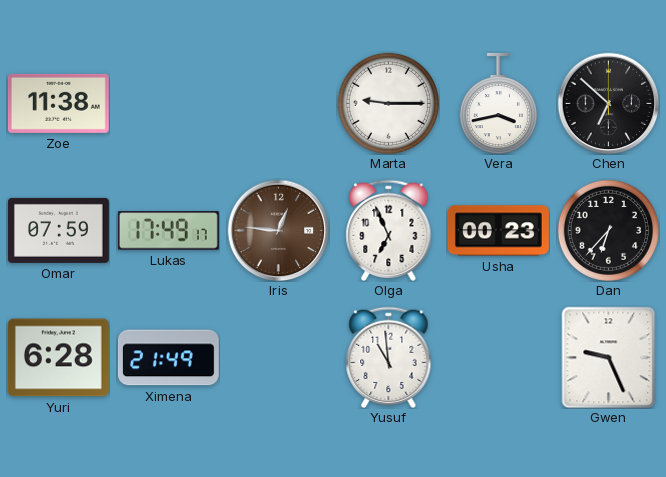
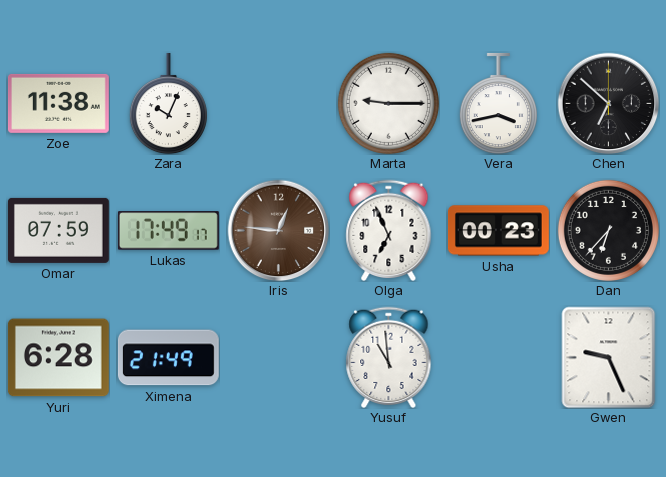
Zara: none -> 10:04 (168, 103)
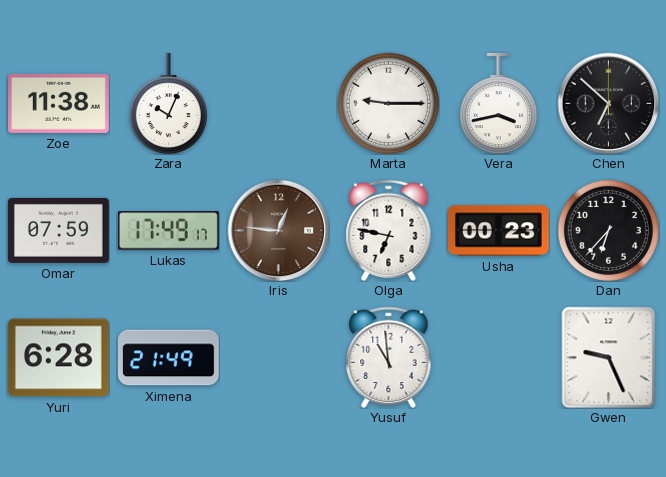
Olga: 6:56 -> 6:47 (389, 230)
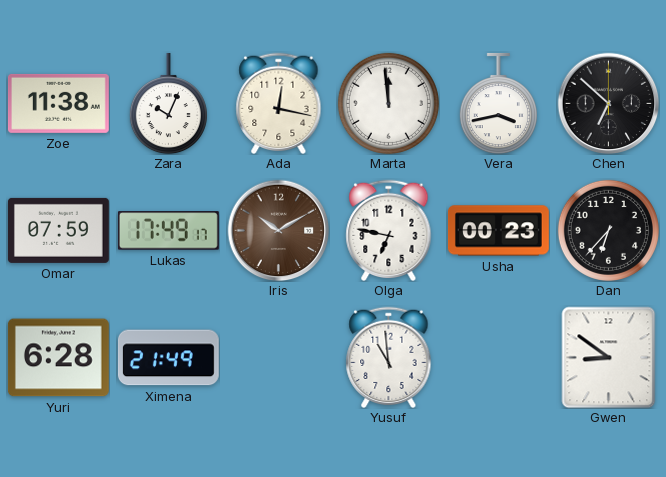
Ada: none -> 12:17 (279, 103)
Marta: 9:15 -> 11:59 (388, 103)
Iris: 12:46 -> 10:10 (278, 230)
Gwen: 9:26 -> 8:51 (609, 357)
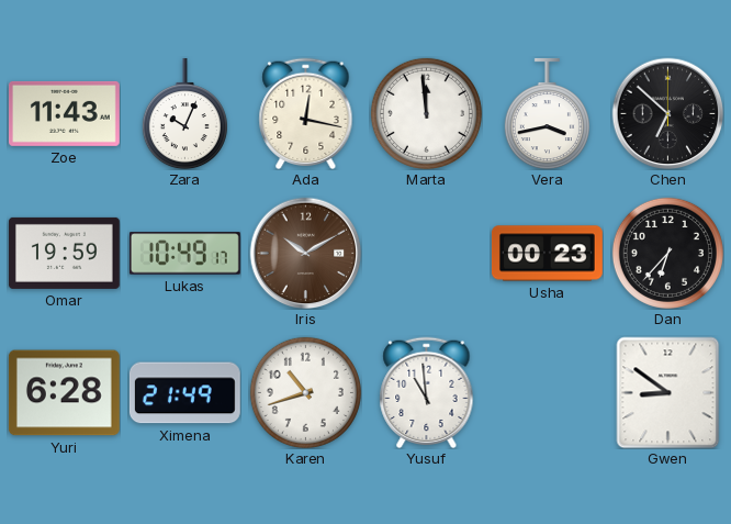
Zoe: 11:38 -> 11:43 (64, 113)
Omar: 07:59 -> 19:59 (64, 253)
Lukas: 17:49 -> 10:49 (184, 254)
Olga: 6:47 -> none (389, 230)
Karen: none -> 10:42 (305, 392)
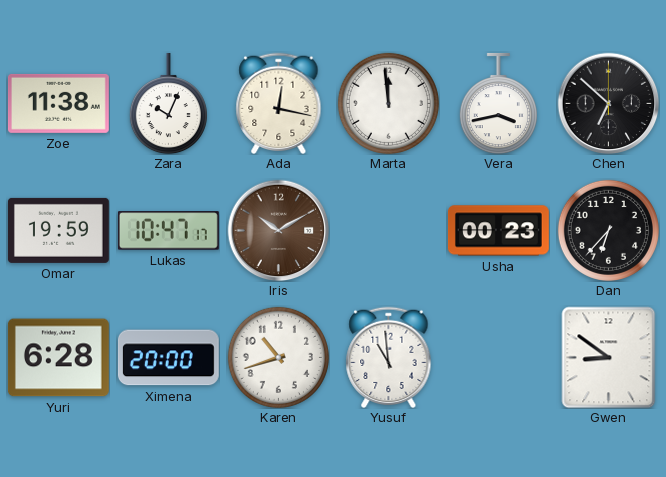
Zoe: 11:43 -> 11:38 (58, 103)
Lukas: 10:49 -> 10:47 (168, 231)
Ximena: 21:49 -> 20:00 (168, 358)
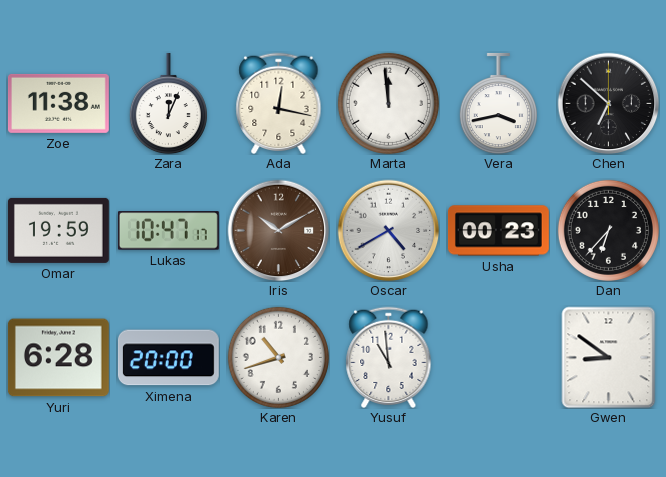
Zara: 10:04 -> 12:04 (168, 103)
Oscar: none -> 4:40 (388, 230)
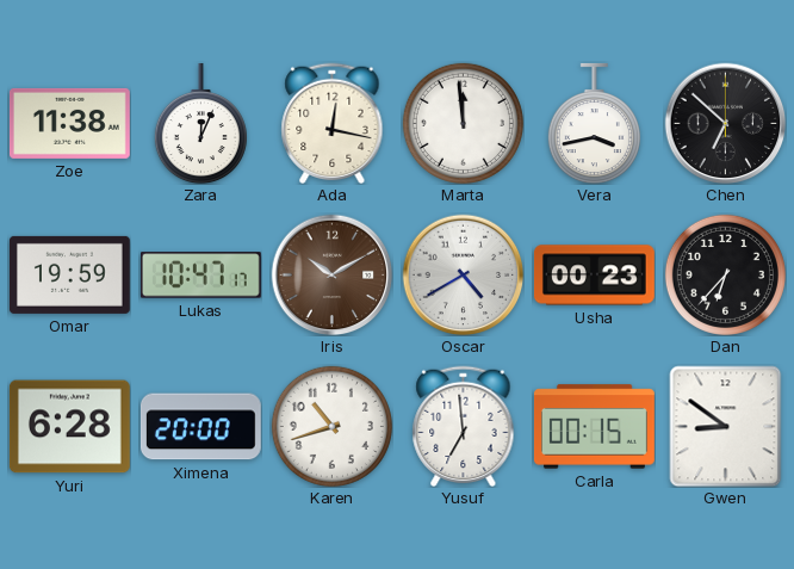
Yusuf: 10:59 -> 6:59 (464, 426)
Carla: none -> 00:15 (594, 427)
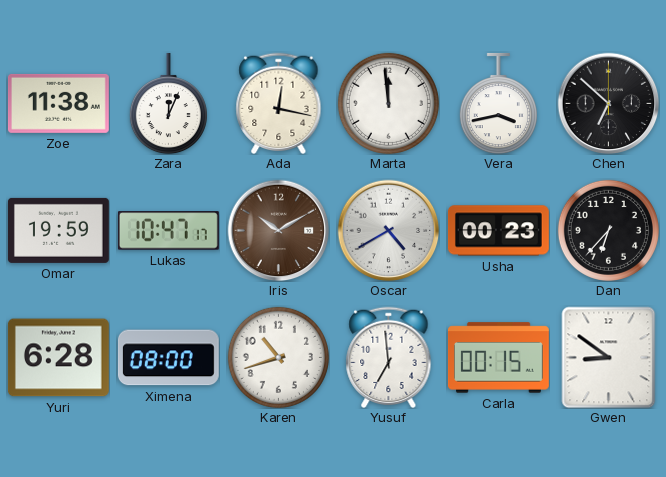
Ximena: 20:00 -> 08:00 (168, 358)
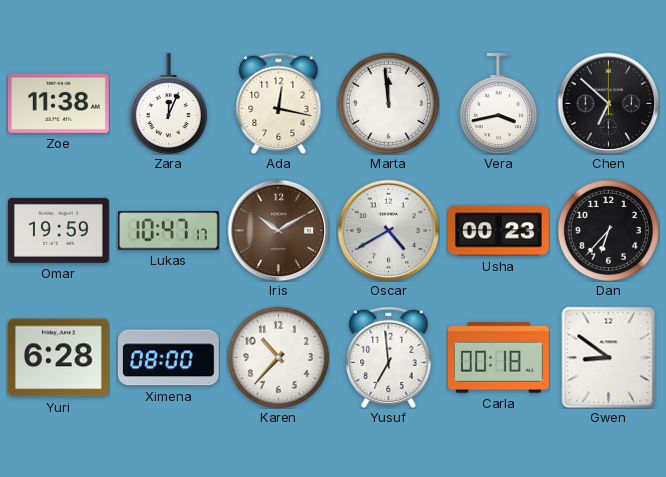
Karen: 10:42 -> 10:37 (278, 357)
Carla: 00:15 -> 00:18 (498, 358)
